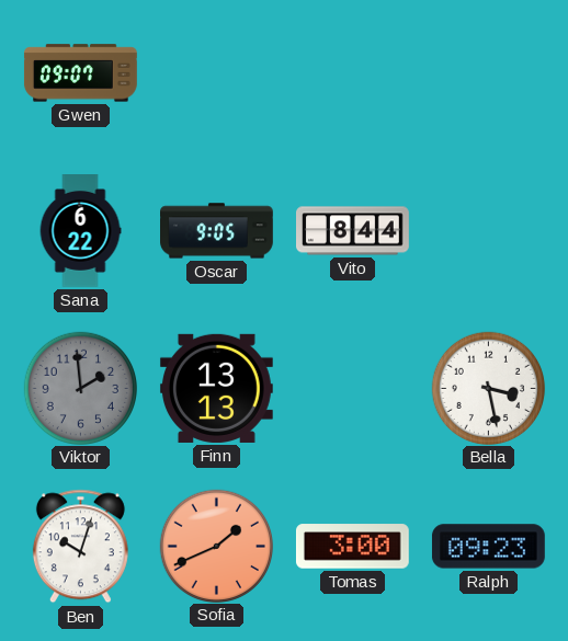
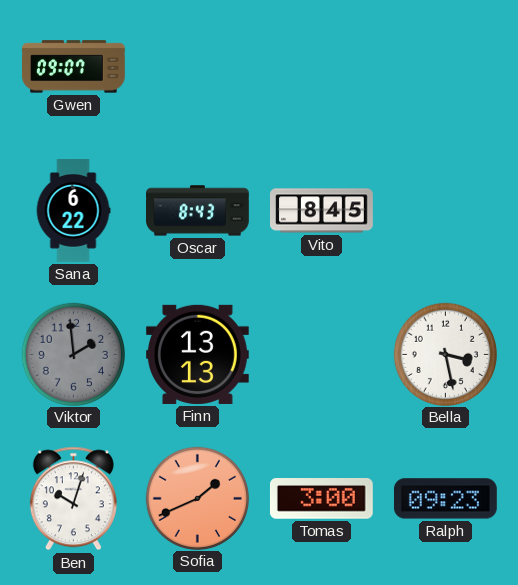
Oscar: 9:05 -> 8:43 (198, 211)
Vito: 8:44 -> 8:45 (322, 211)
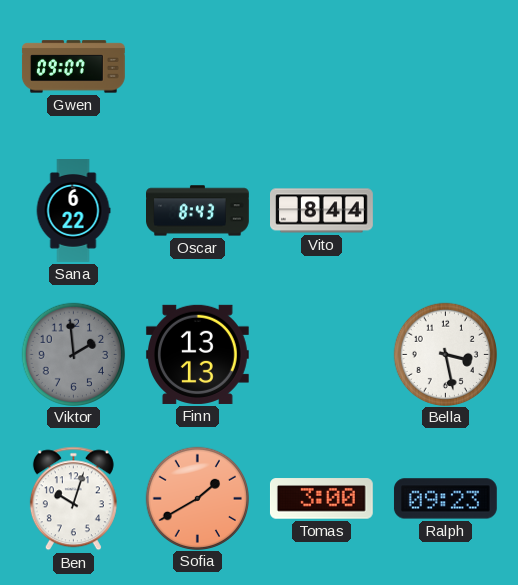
Vito: 8:45 -> 8:44 (322, 211)
Sofia: 1:41 -> 1:40 (197, 498)
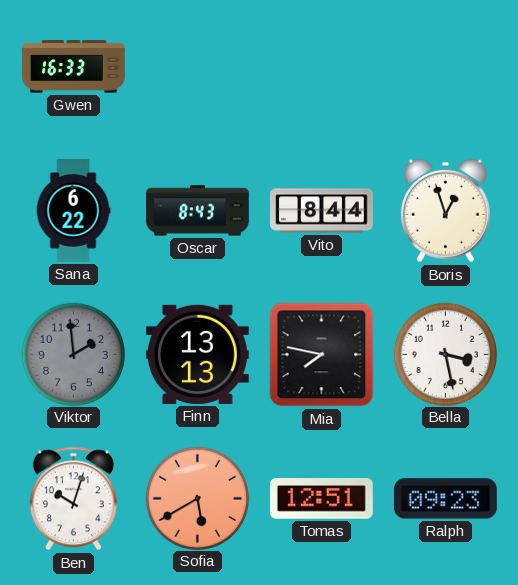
Gwen: 09:07 -> 16:33 (73, 67)
Boris: none -> 12:57 (446, 211)
Mia: none -> 7:47 (322, 355)
Sofia: 1:40 -> 5:40 (197, 498)
Tomas: 3:00 -> 12:51 (321, 499)
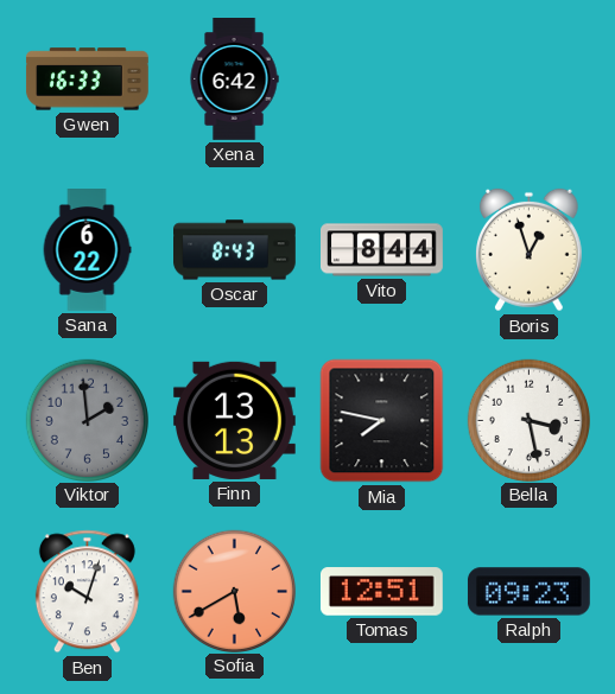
Xena: none -> 6:42 (234, 79)
